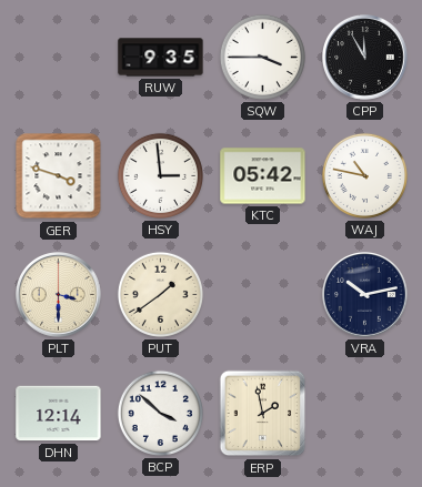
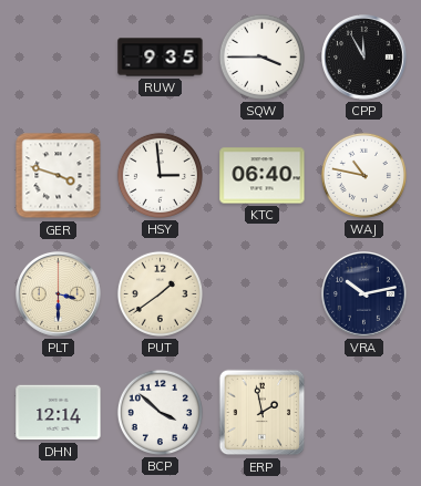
KTC: 05:42 -> 06:40 (263, 176)
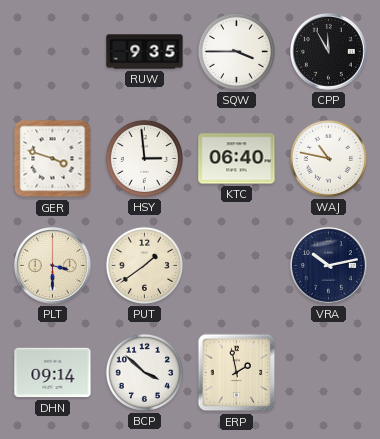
DHN: 12:14 -> 09:14 (53, 373)
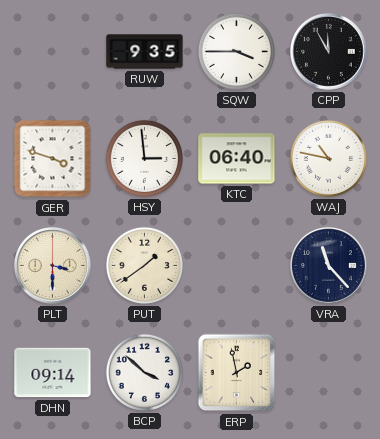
VRA: 10:13 -> 11:23 (329, 266)
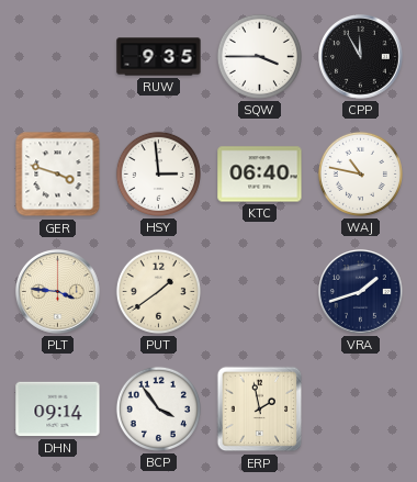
PLT: 3:30 -> 3:46 (58, 292)
VRA: 11:23 -> 1:42 (361, 292)
BCP: 3:52 -> 3:54 (158, 408)
